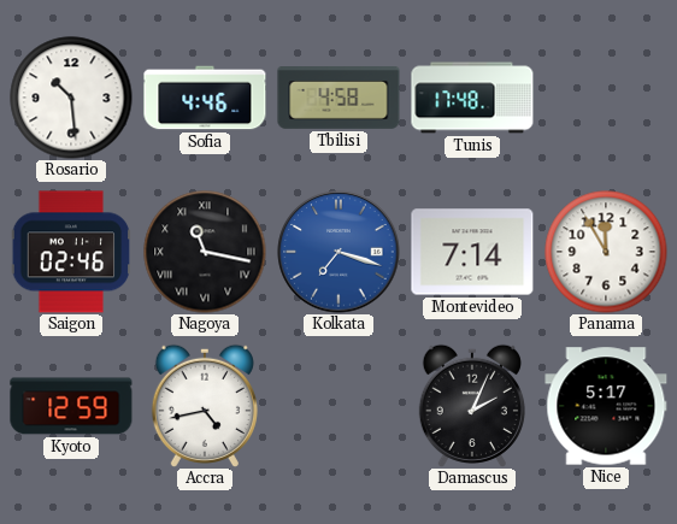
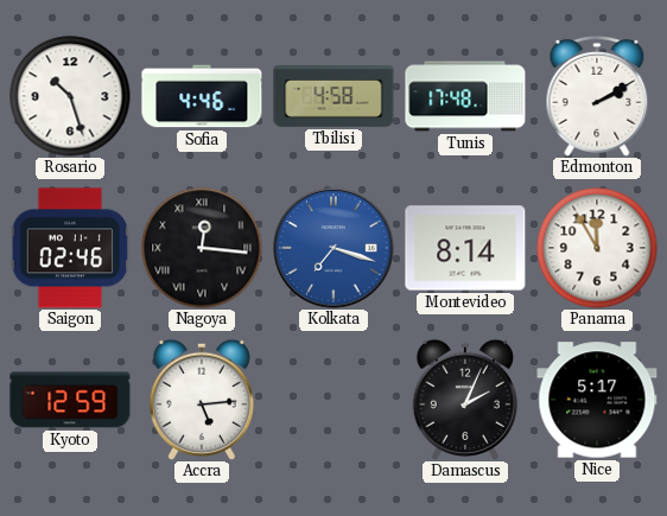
Rosario: 10:29 -> 10:27 (70, 96)
Edmonton: none -> 2:10 (597, 97)
Nagoya: 11:17 -> 12:16 (202, 248)
Montevideo: 7:14 -> 8:14 (465, 248)
Accra: 4:43 -> 5:14 (202, 400)
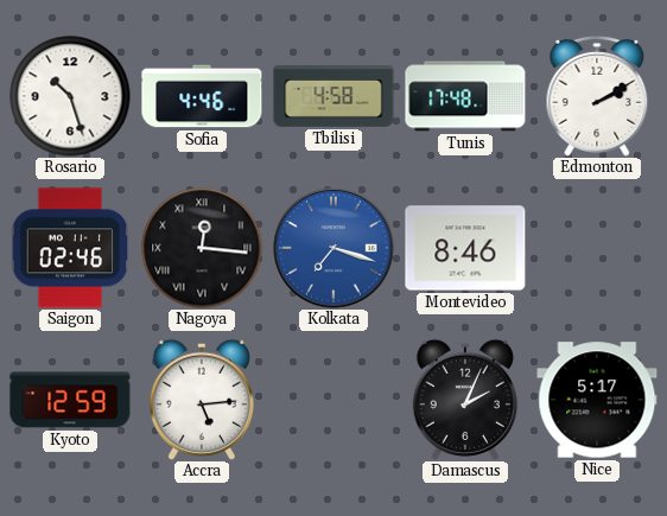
Montevideo: 8:14 -> 8:46 (465, 248)
Panama: 11:55 -> none (597, 248)
